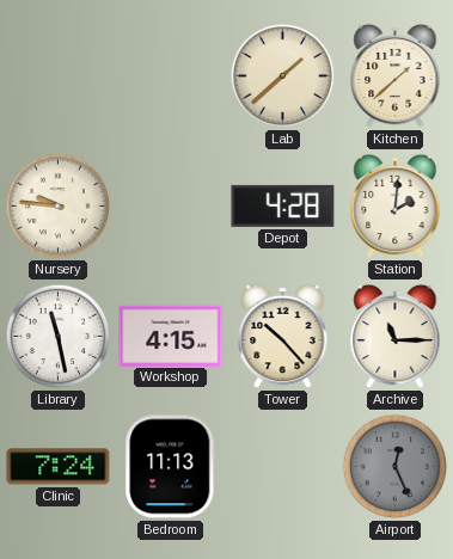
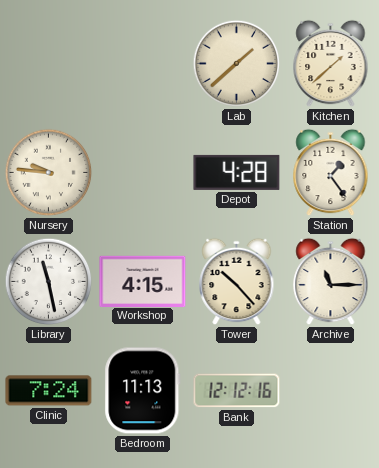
Station: 2:01 -> 1:24 (331, 173)
Bank: none -> 12:12 (237, 391)
Airport: 12:26 -> none (396, 467)
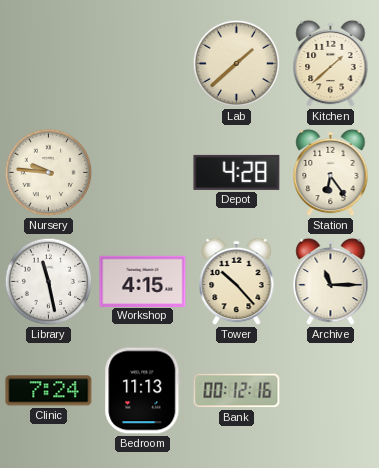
Station: 1:24 -> 6:24 (331, 173)
Bank: 12:12 -> 00:12 (237, 391)
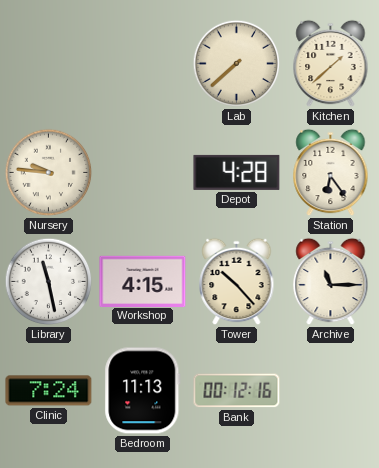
Lab: 1:38 -> 7:38 (237, 64)
